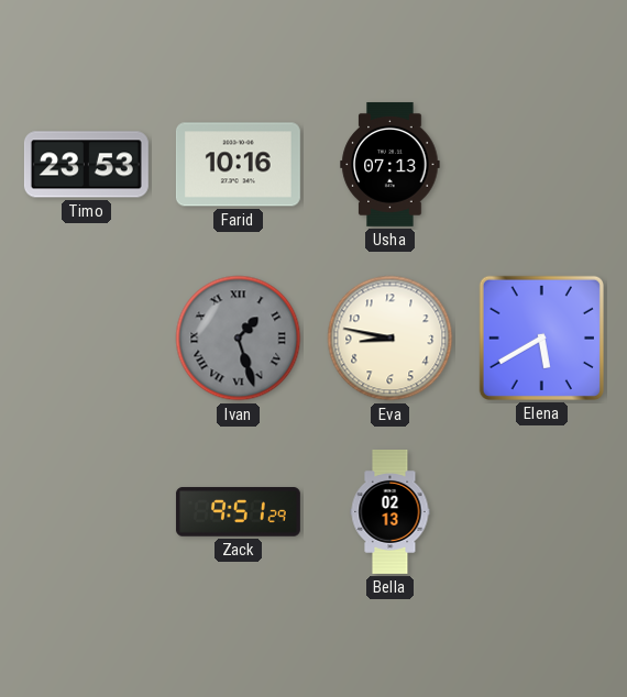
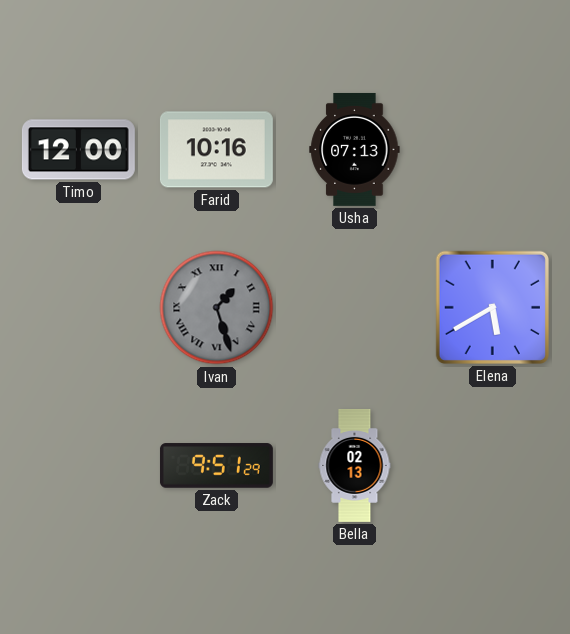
Timo: 23:53 -> 12:00 (78, 150)
Eva: 8:47 -> none (391, 339)
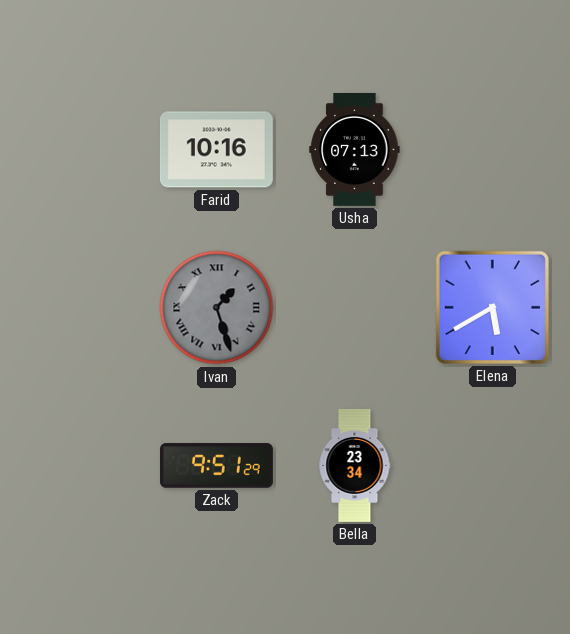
Timo: 12:00 -> none (78, 150)
Bella: 02:13 -> 23:34 (355, 465)
